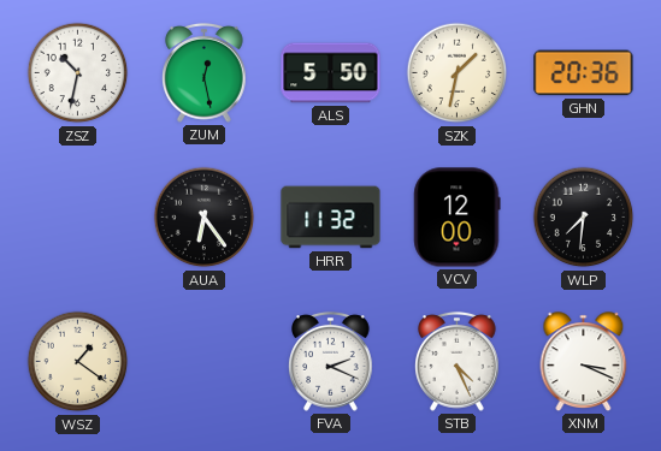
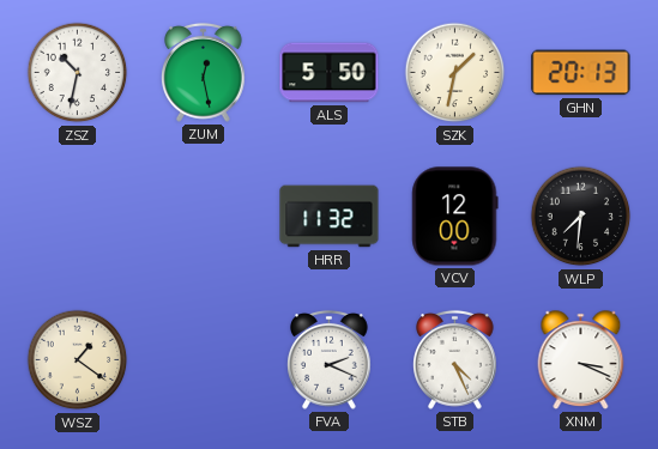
GHN: 20:36 -> 20:13 (581, 73)
AUA: 6:24 -> none (205, 218)
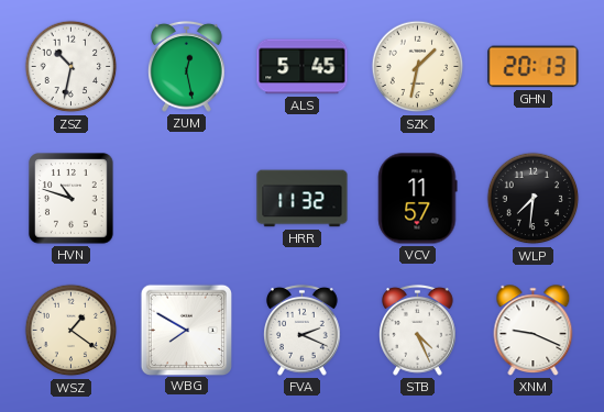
ALS: 5:50 -> 5:45 (303, 67)
HVN: none -> 10:48 (72, 199)
VCV: 12:00 -> 11:57 (418, 199)
WBG: none -> 7:50 (186, 330)
XNM: 3:19 -> 9:19 (534, 331)
